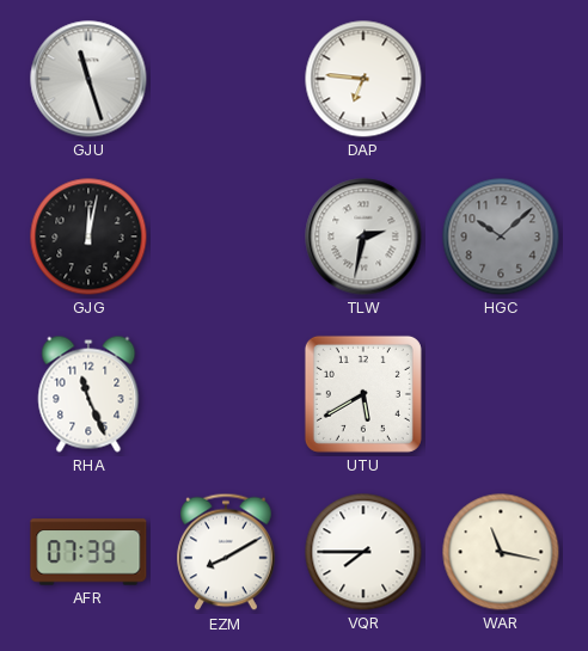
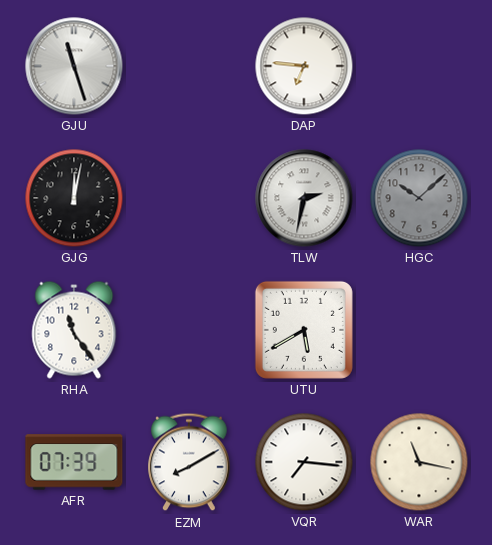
RHA: 11:26 -> 11:24 (74, 330)
VQR: 7:45 -> 7:16 (304, 462)
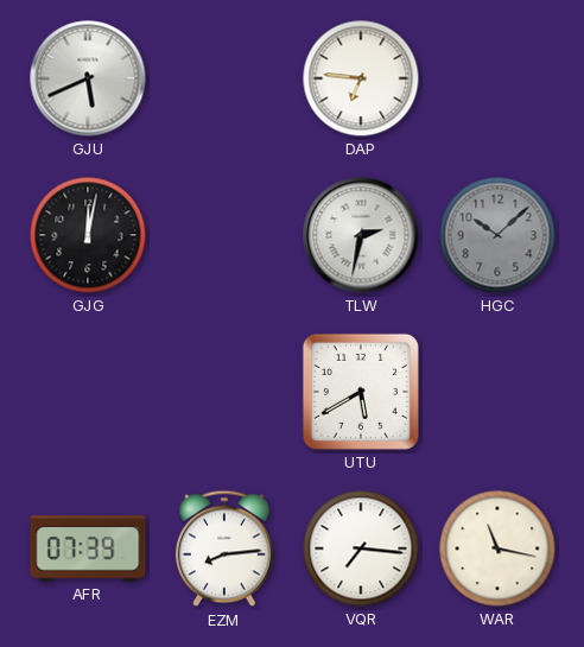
GJU: 11:27 -> 5:41 (88, 78)
RHA: 11:24 -> none (74, 330)
EZM: 8:10 -> 8:14 (224, 548)
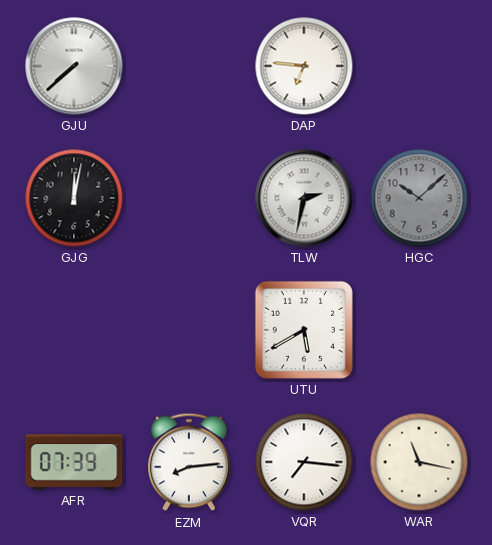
GJU: 5:41 -> 7:38 (74, 66)
